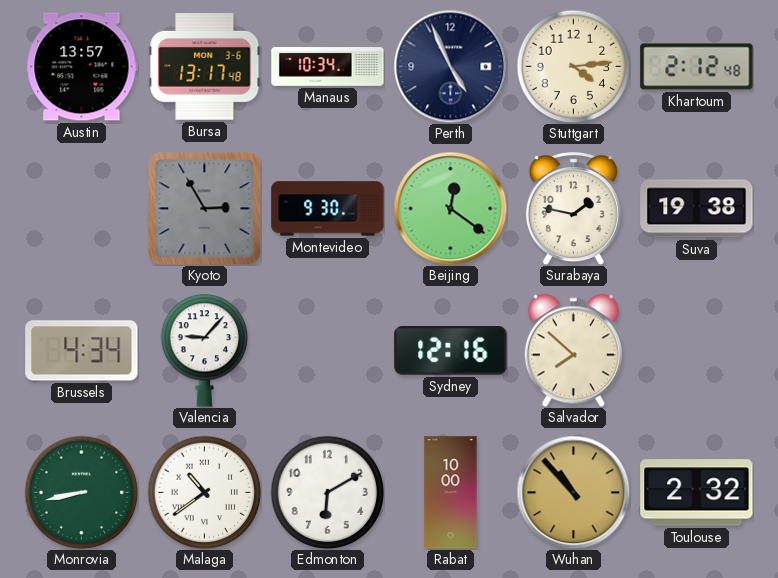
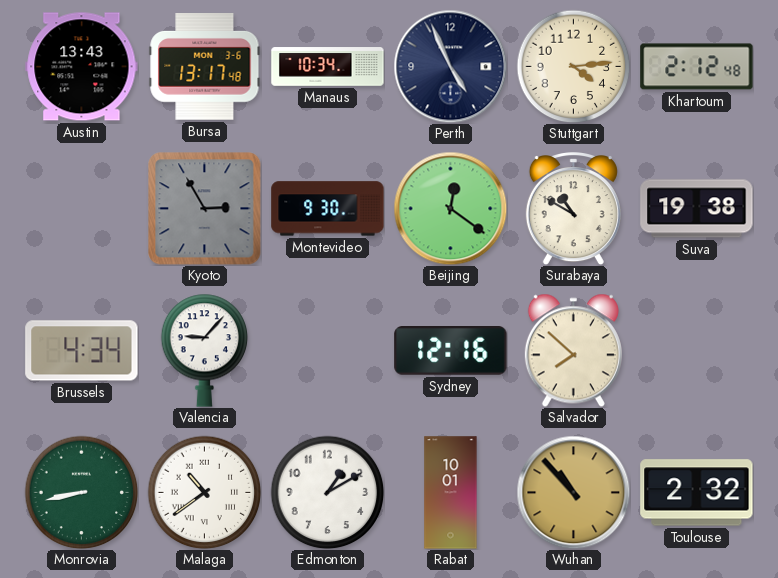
Austin: 13:57 -> 13:43 (82, 67)
Surabaya: 1:47 -> 10:50 (573, 209)
Edmonton: 6:10 -> 1:10 (327, 492)
Rabat: 10:00 -> 10:01 (451, 493)
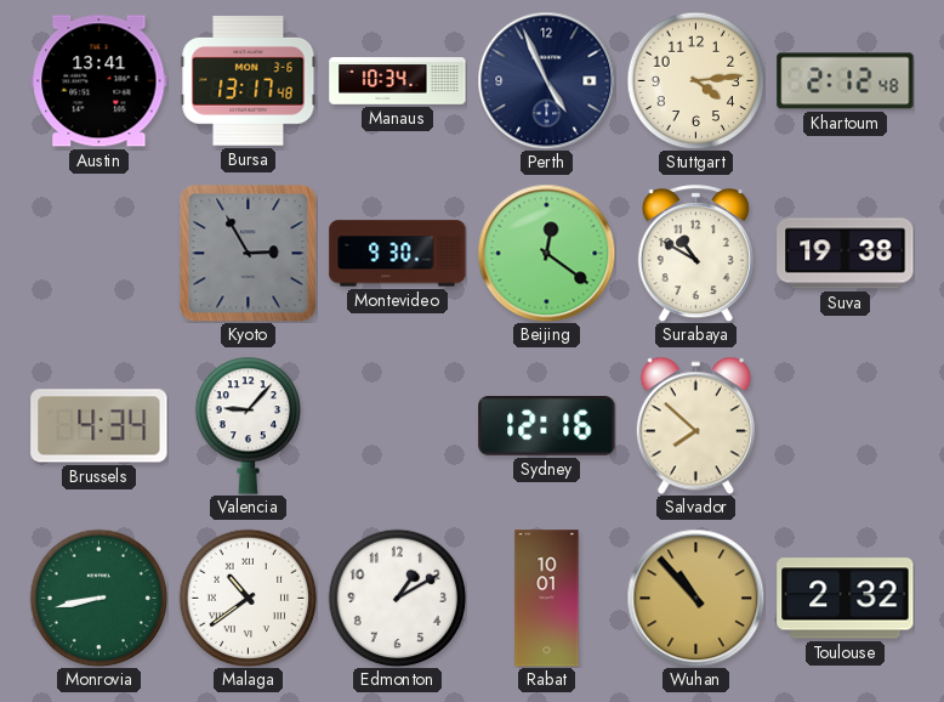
Austin: 13:43 -> 13:41 (99, 81)
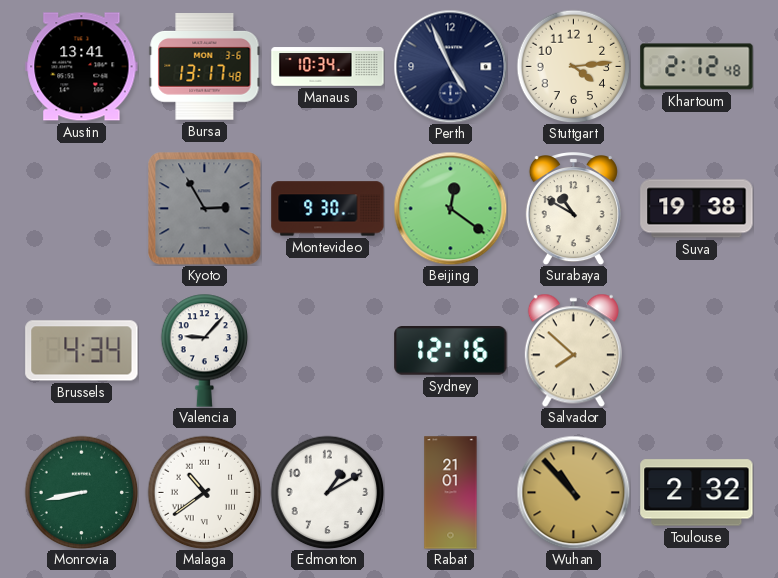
Rabat: 10:01 -> 21:01 (451, 493)
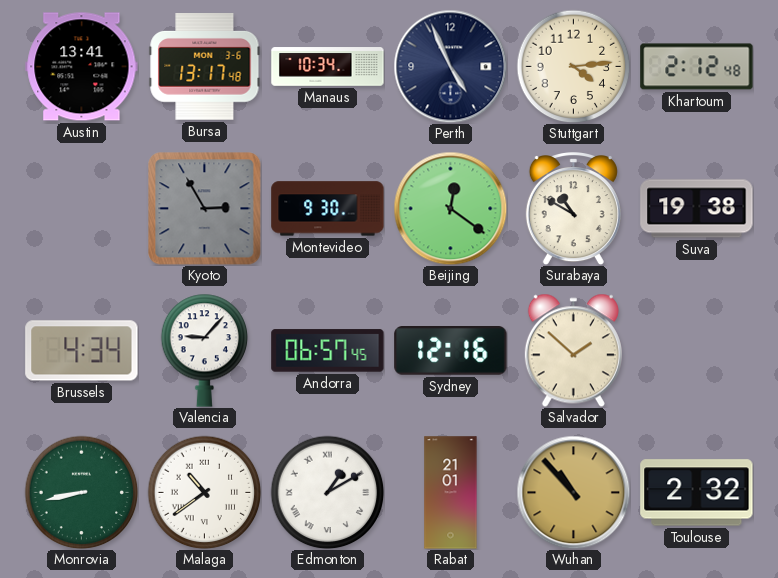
Andorra: none -> 06:57 (328, 351)
Salvador: 7:52 -> 1:52 (573, 350)
Edmonton numerals: Arabic -> Roman (327, 492)
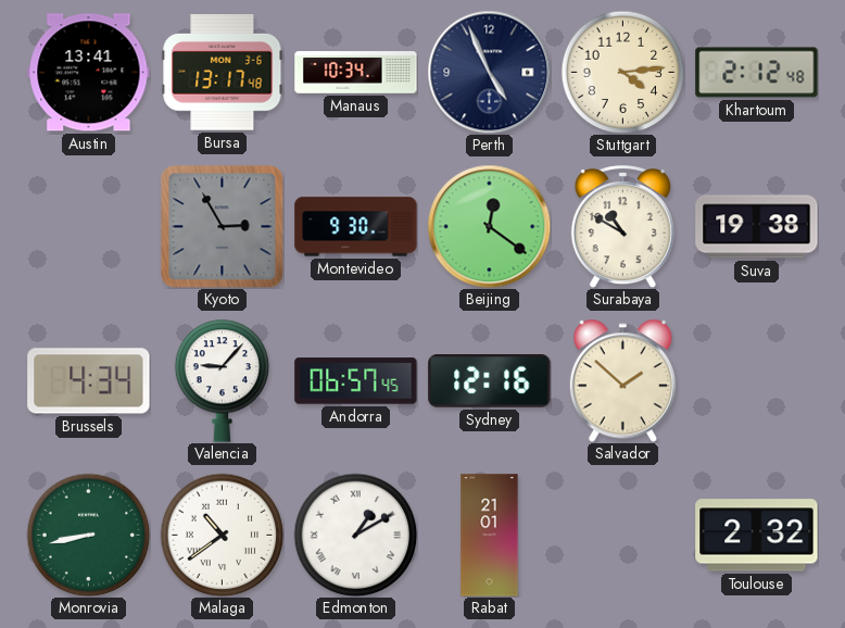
Wuhan: 10:53 -> none (573, 492)
